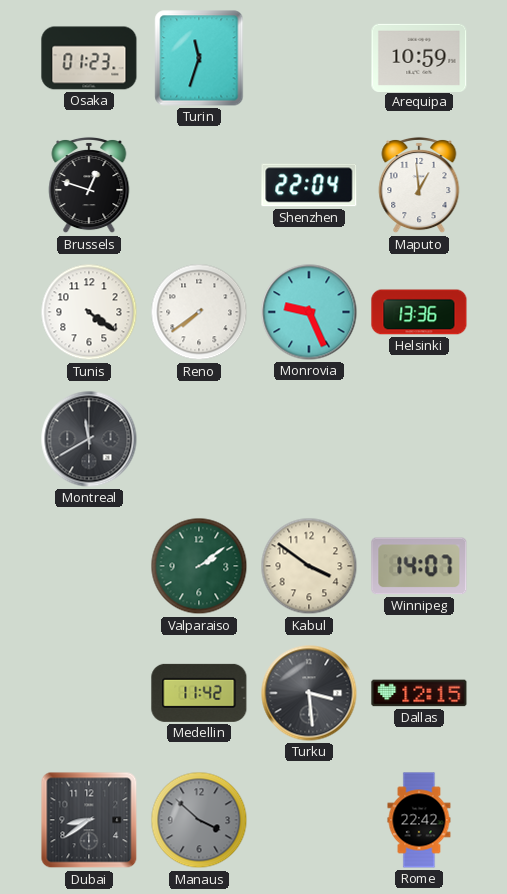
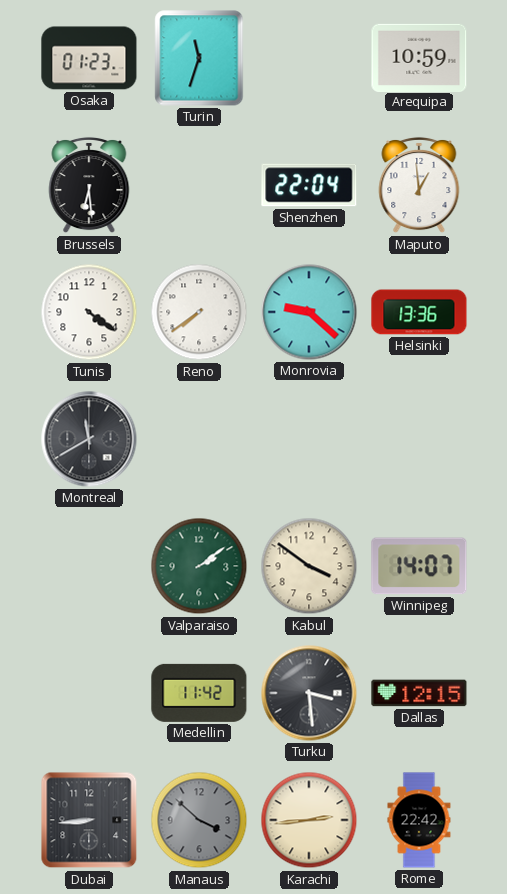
Brussels: 12:48 -> 6:29 (89, 185)
Monrovia: 9:26 -> 9:22 (309, 312)
Dubai: 8:39 -> 8:44 (89, 820)
Karachi: none -> 2:44 (309, 820)
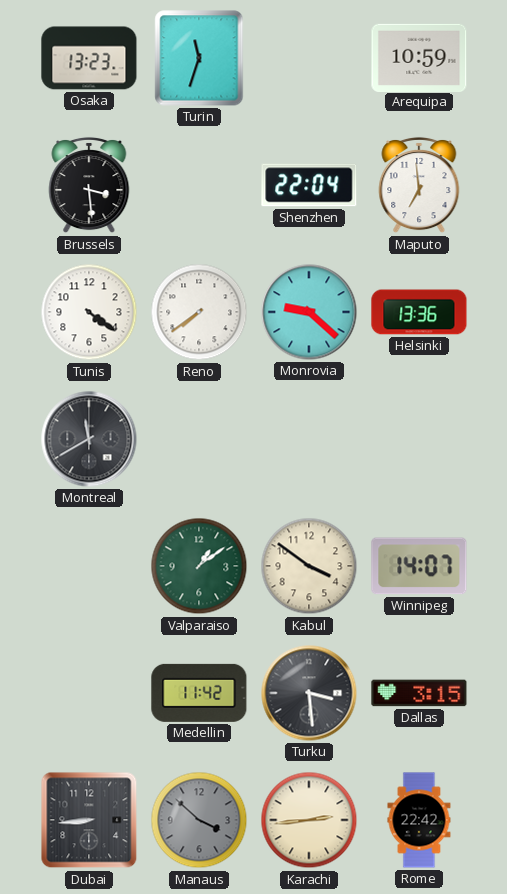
Osaka: 01:23 -> 13:23 (89, 58)
Brussels: 6:29 -> 3:29 (89, 185)
Maputo: 12:59 -> 6:59 (419, 185)
Valparaiso: 2:09 -> 1:09 (199, 566)
Dallas: 12:15 -> 3:15 (419, 693)
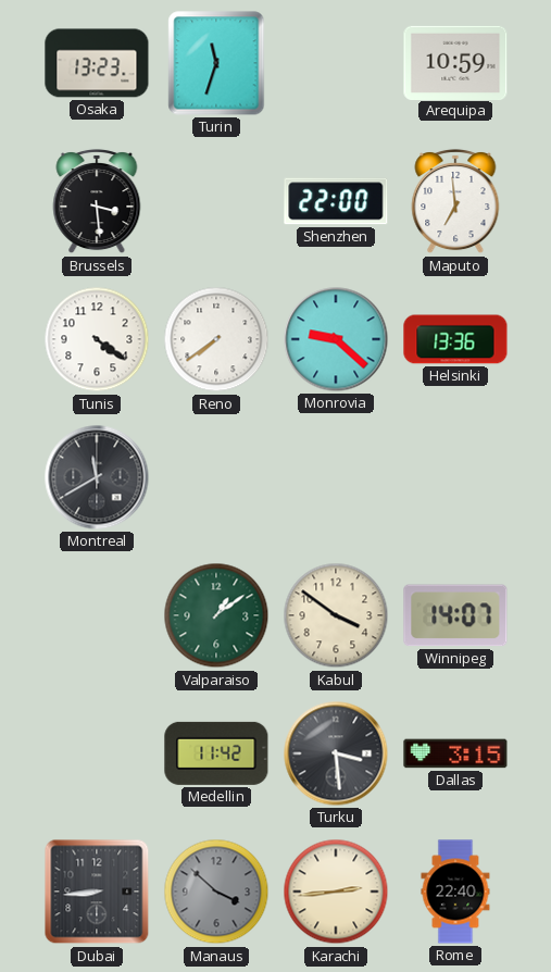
Shenzhen: 22:04 -> 22:00 (336, 201)
Rome: 22:42 -> 22:40 (455, 892)
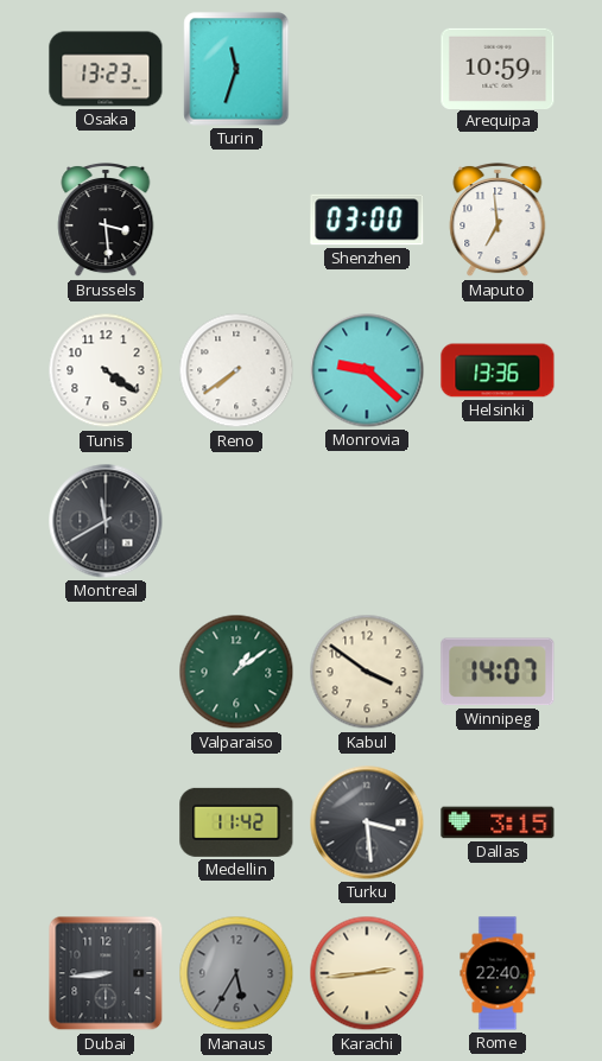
Shenzhen: 22:00 -> 03:00 (367, 220)
Manaus: 3:52 -> 5:35 (236, 973)
